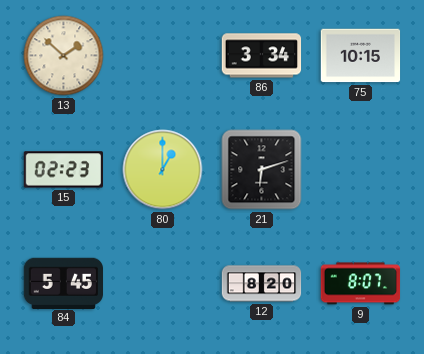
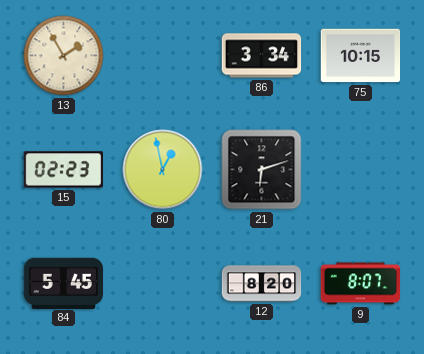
13: 1:52 -> 1:55 (64, 56)
80: 1:00 -> 12:58 (163, 170)
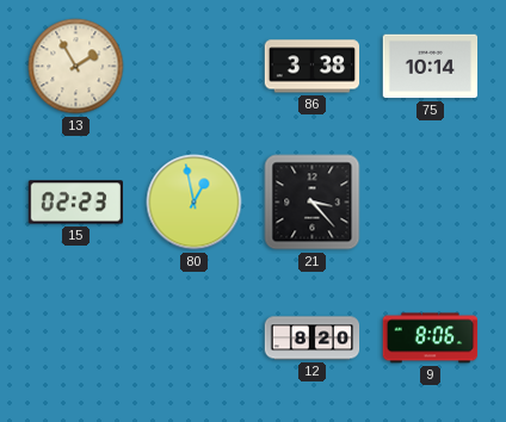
86: 3:34 -> 3:38 (313, 67)
75: 10:15 -> 10:14 (431, 67)
21: 6:12 -> 3:23 (313, 203)
84: 5:45 -> none (64, 283)
9: 8:07 -> 8:06 (431, 339)
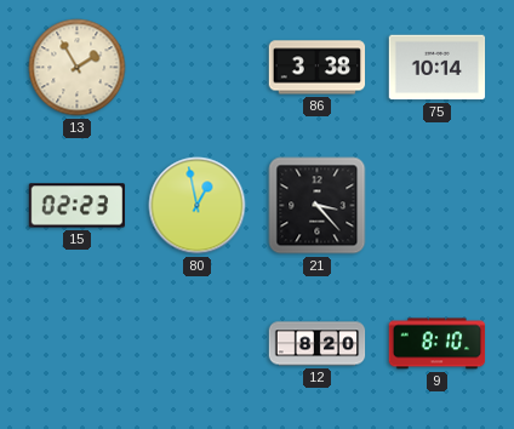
9: 8:06 -> 8:10 (438, 344)
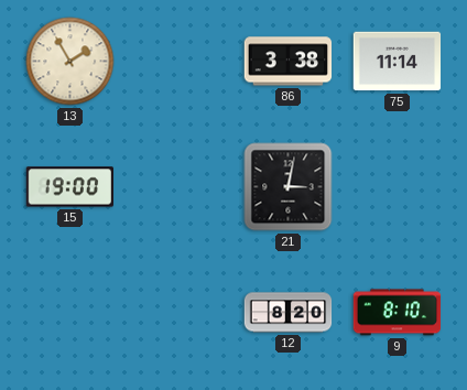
75: 10:14 -> 11:14 (398, 62)
15: 02:23 -> 19:00 (69, 187)
80: 12:58 -> none (198, 206)
21: 3:23 -> 3:02 (289, 187)
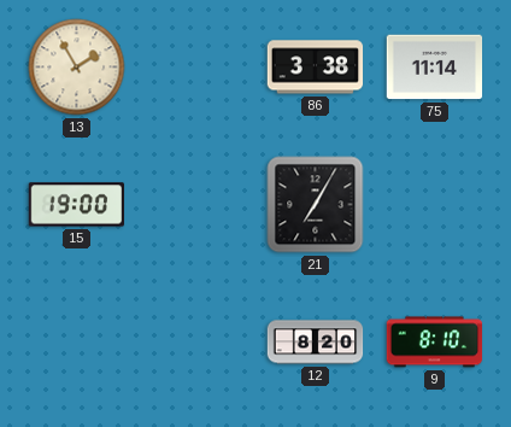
21: 3:02 -> 7:05 (316, 205)
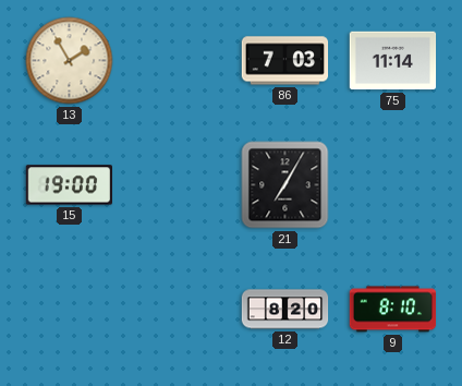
86: 3:38 -> 7:03 (285, 61)
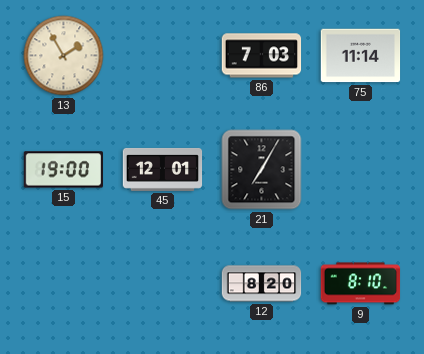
45: none -> 12:01 (163, 169)
